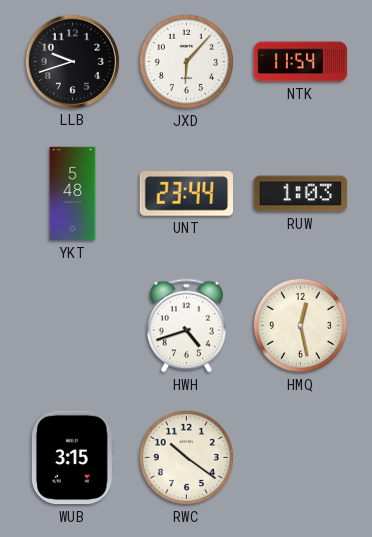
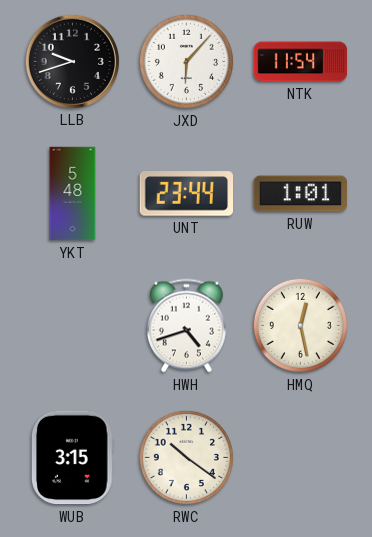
RUW: 1:03 -> 1:01 (301, 194)
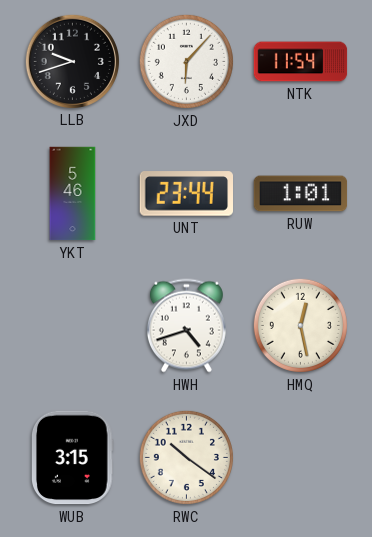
YKT: 5:48 -> 5:46 (73, 194)
